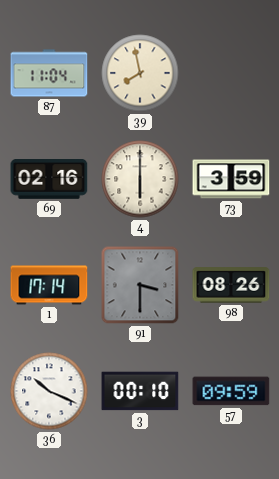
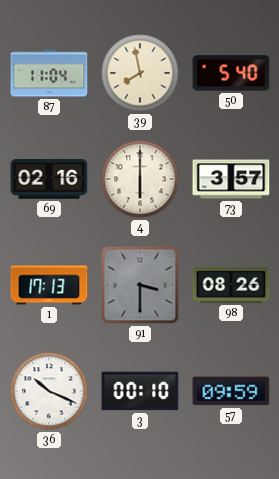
50: none -> 5:40 (231, 73)
73: 3:59 -> 3:57 (231, 179)
1: 17:14 -> 17:13 (49, 285)
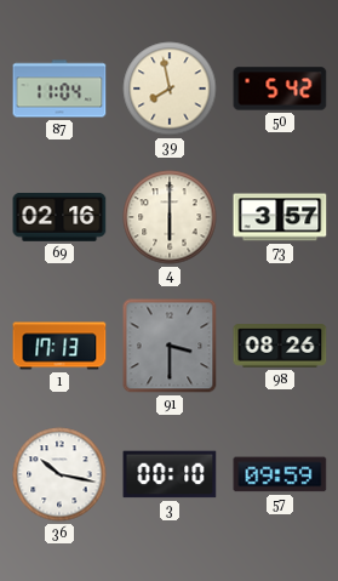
50: 5:40 -> 5:42 (280, 89)
36: 10:19 -> 10:17 (59, 474)
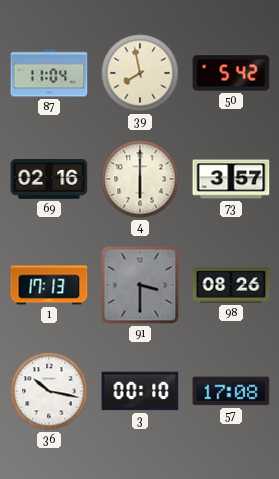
57: 09:59 -> 17:08 (231, 391)
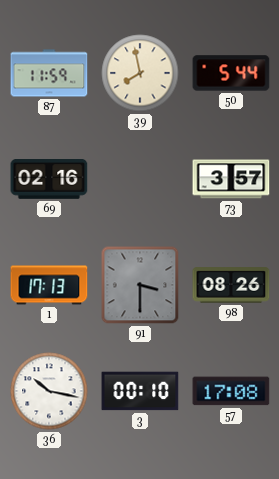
87: 11:04 -> 11:59 (49, 73)
50: 5:42 -> 5:44 (231, 73)
4: 6:00 -> none (140, 179)
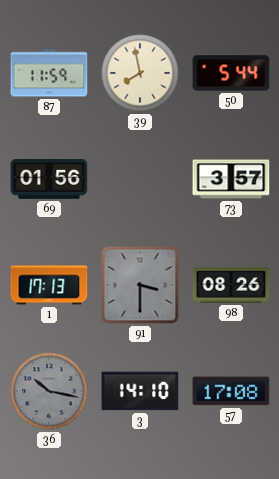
69: 02:16 -> 01:56 (49, 180)
36 dial: white -> grey (49, 391)
3: 00:10 -> 14:10 (140, 391)
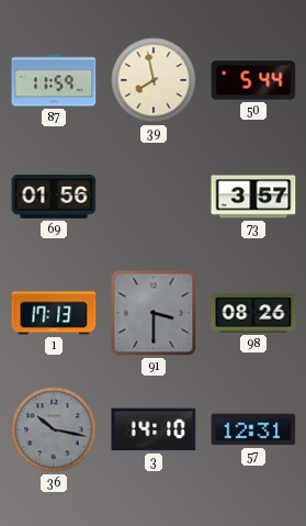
57: 17:08 -> 12:31 (253, 429)
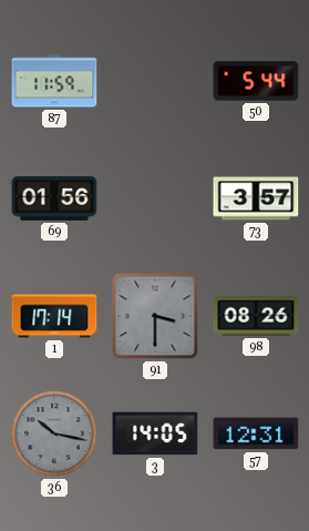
39: 7:58 -> none (154, 80)
1: 17:13 -> 17:14 (54, 316)
3: 14:10 -> 14:05 (155, 433)
